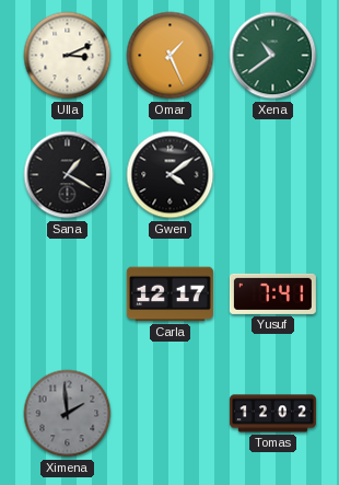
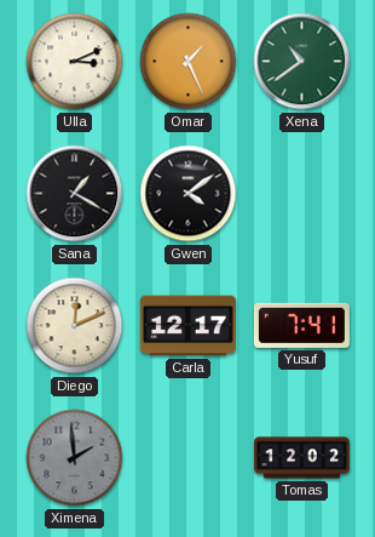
Diego: none -> 12:11 (75, 326)
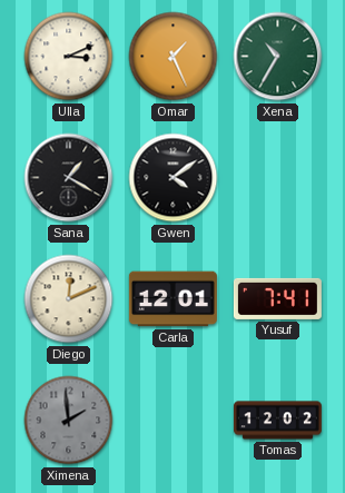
Xena: 10:39 -> 10:35 (278, 57)
Carla: 12:17 -> 12:01 (172, 299)
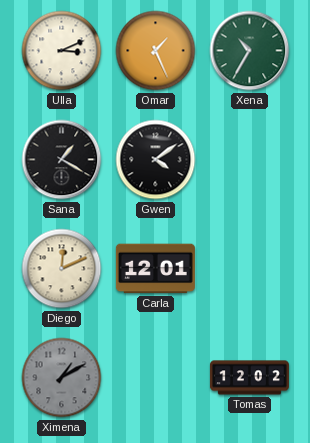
Yusuf: 7:41 -> none (277, 298)
Ximena: 1:59 -> 1:10 (62, 378)
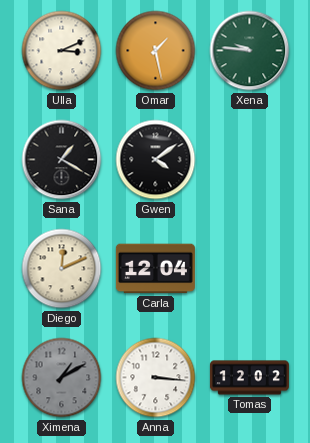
Omar: 1:26 -> 1:28 (156, 51)
Xena: 10:35 -> 9:46 (250, 51)
Carla: 12:01 -> 12:04 (155, 269)
Anna: none -> 3:16 (156, 378)
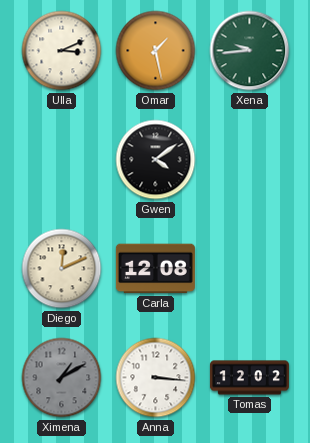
Xena: 9:46 -> 9:44 (250, 51)
Sana: 1:20 -> none (62, 160)
Carla: 12:04 -> 12:08 (155, 269)
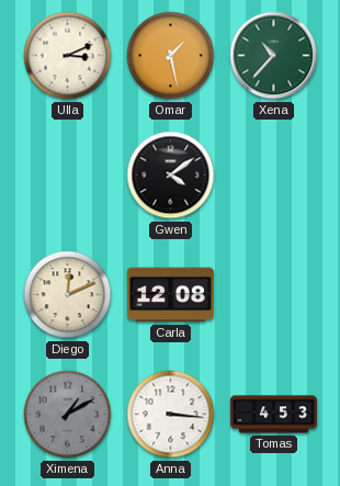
Xena: 9:44 -> 10:37 (274, 56)
Tomas: 12:02 -> 4:53 (273, 415)
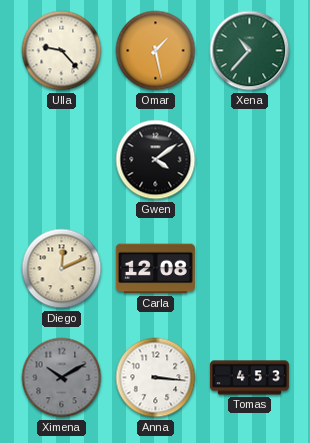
Ulla: 3:11 -> 9:23 (62, 51)
Ximena: 1:10 -> 10:10 (62, 378)
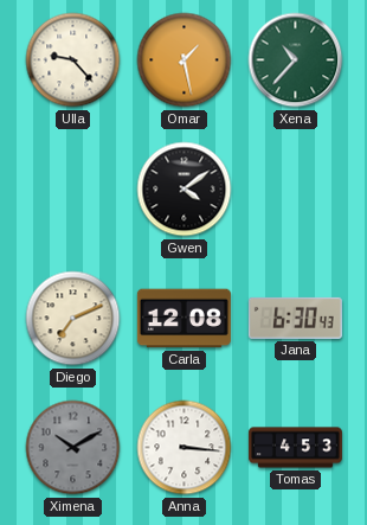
Diego: 12:11 -> 7:11 (73, 319)
Jana: none -> 6:30 (295, 318)
